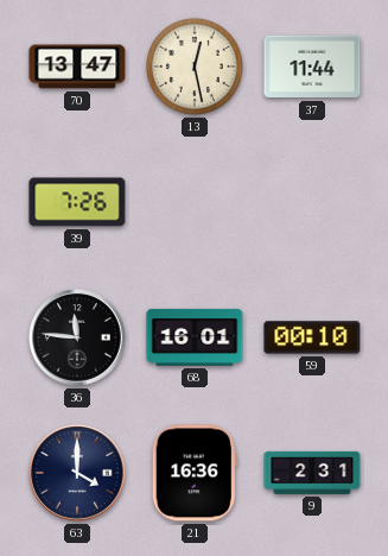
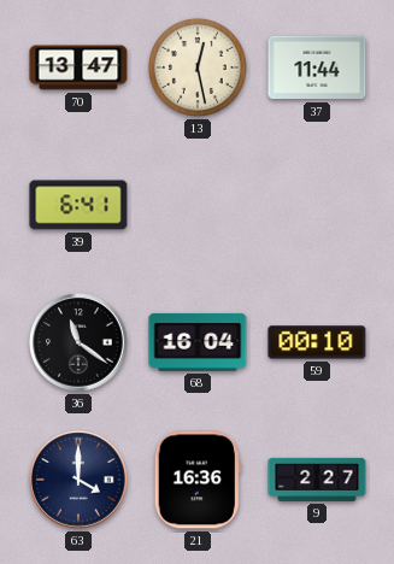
39: 7:26 -> 6:41 (78, 205)
36: 11:46 -> 11:21 (78, 342)
68: 16:01 -> 16:04 (198, 342)
9: 2:31 -> 2:27 (317, 480)
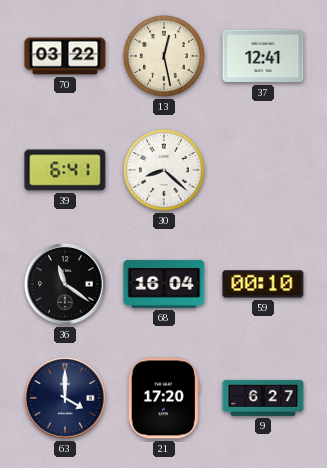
70: 13:47 -> 03:22 (65, 56)
37: 11:44 -> 12:41 (263, 56)
30: none -> 8:22 (164, 170)
21: 16:36 -> 17:20 (164, 398)
9: 2:27 -> 6:27 (263, 398)
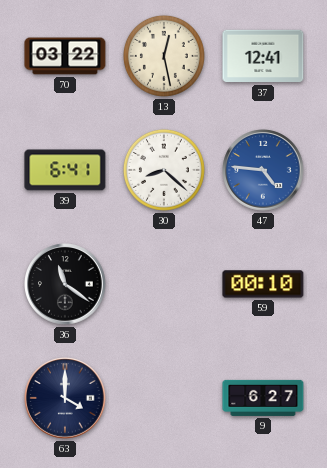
47: none -> 4:46 (263, 170)
68: 16:04 -> none (164, 284)
21: 17:20 -> none (164, 398)
